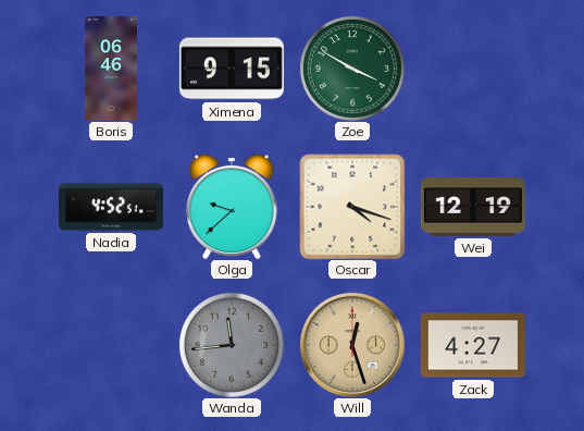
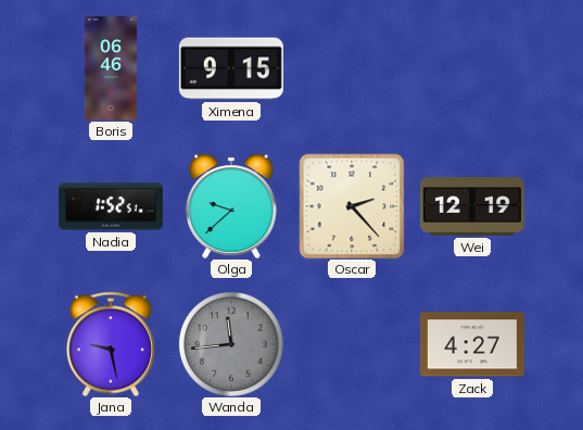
Zoe: 3:50 -> none (352, 69)
Nadia: 4:52 -> 1:52 (111, 206)
Oscar: 4:18 -> 2:23 (352, 206)
Jana: none -> 9:28 (111, 344)
Will: 12:27 -> none (352, 345)
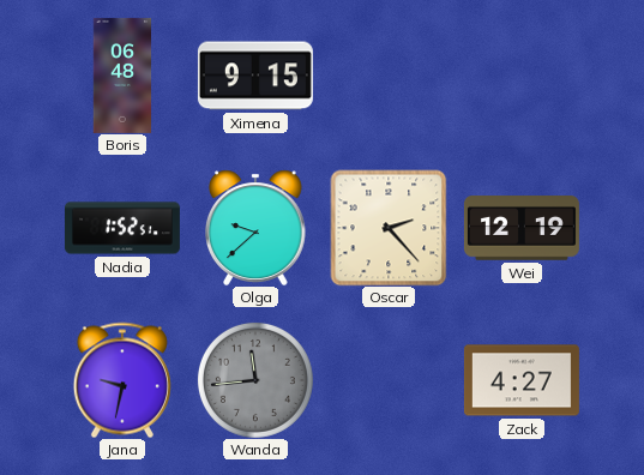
Boris: 06:46 -> 06:48 (122, 76)
Jana: 9:28 -> 9:32 (122, 380)
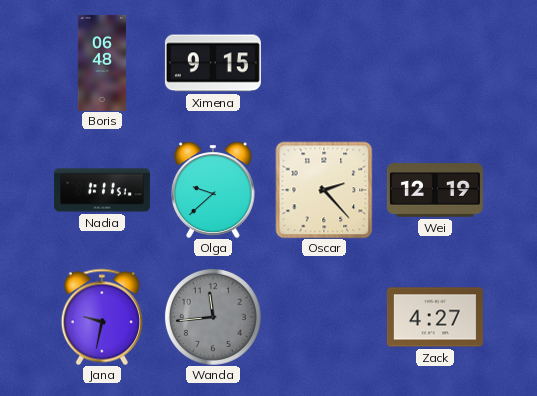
Nadia: 1:52 -> 1:11 (102, 190)
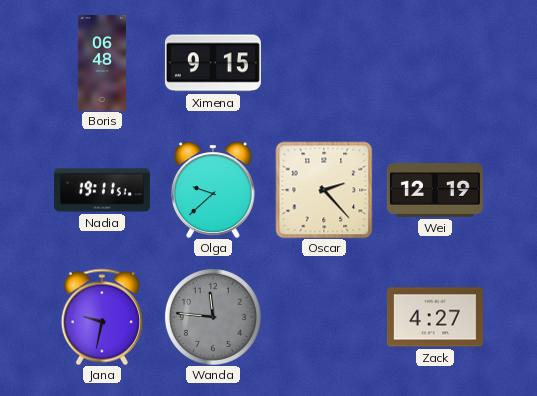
Nadia: 1:11 -> 19:11 (102, 190)
Wanda: 11:44 -> 11:46 (213, 317)
